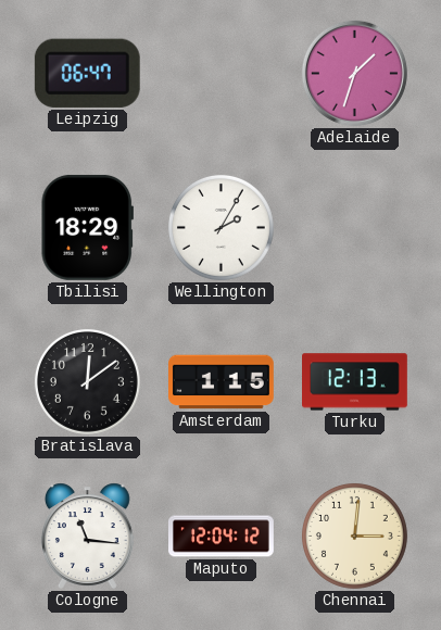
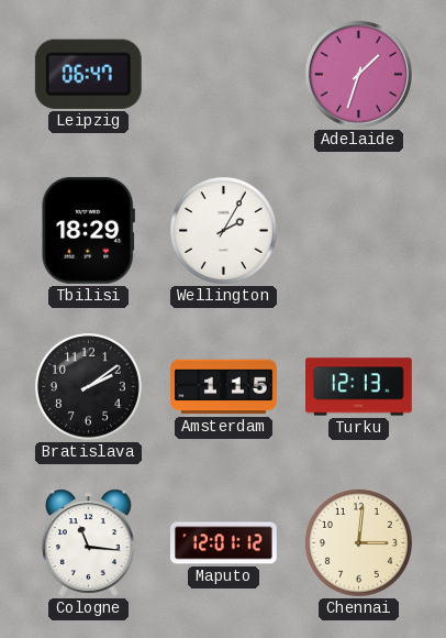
Bratislava: 12:09 -> 2:09 (88, 386)
Maputo: 12:04 -> 12:01 (224, 543)
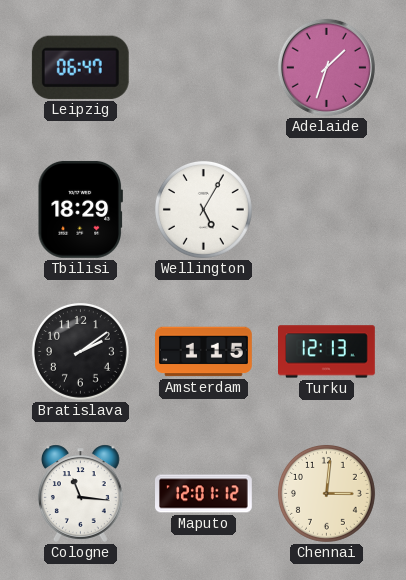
Wellington: 2:05 -> 5:05 (203, 209)
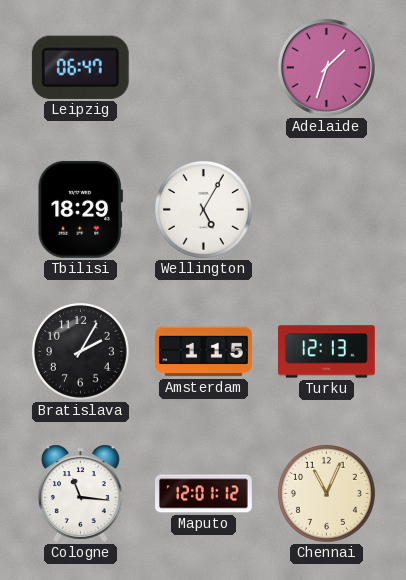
Bratislava: 2:09 -> 2:05 (80, 351)
Chennai: 3:01 -> 11:04 (326, 493)
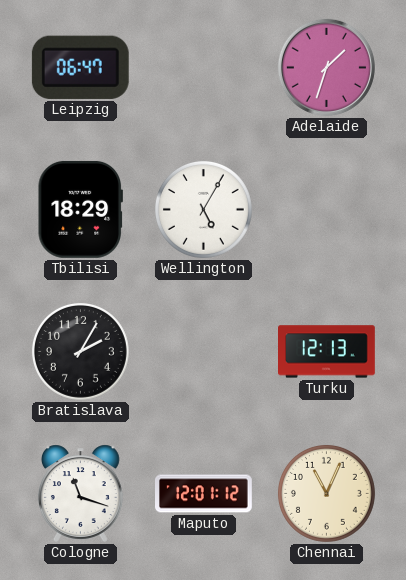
Amsterdam: 1:15 -> none (204, 352)
Cologne: 11:16 -> 11:18 (80, 493)
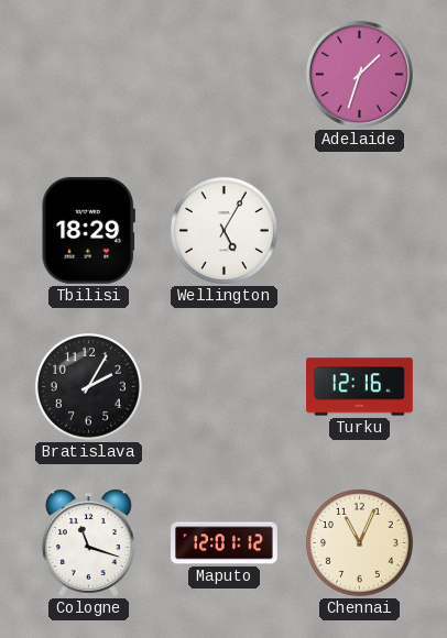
Leipzig: 06:47 -> none (80, 67)
Turku: 12:13 -> 12:16 (360, 387)
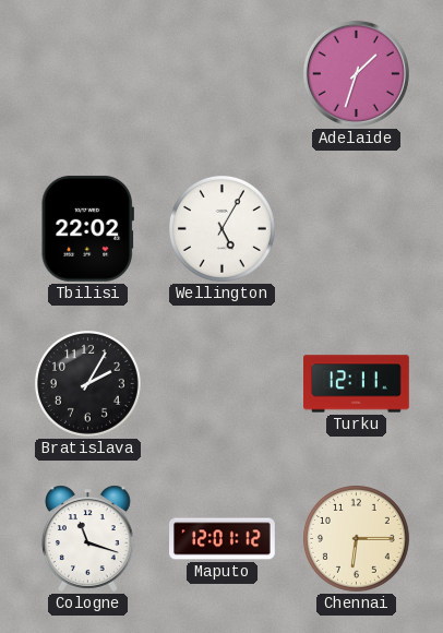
Tbilisi: 18:29 -> 22:02 (87, 228)
Turku: 12:16 -> 12:11 (357, 384)
Chennai: 11:04 -> 6:15 (356, 538)
